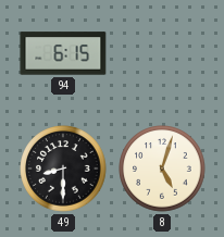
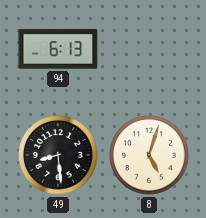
94: 6:15 -> 6:13 (58, 49)
49: 8:30 -> 8:29 (58, 155)
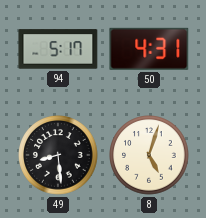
94: 6:13 -> 5:17 (58, 49)
50: none -> 4:31 (149, 49)
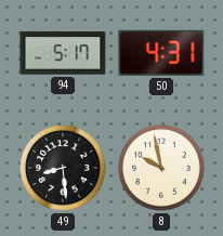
8: 5:03 -> 9:58 (161, 168)
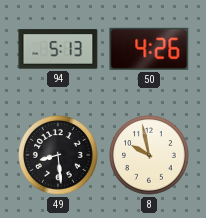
94: 5:17 -> 5:13 (58, 49)
50: 4:31 -> 4:26 (149, 49)
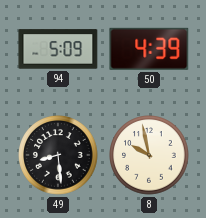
94: 5:13 -> 5:09 (58, 49)
50: 4:26 -> 4:39 (149, 49)
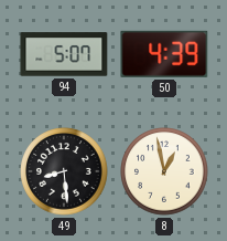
94: 5:09 -> 5:07 (64, 54)
8: 9:58 -> 12:58 (164, 171)
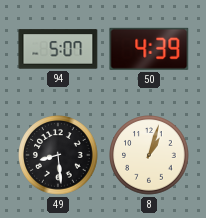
8: 12:58 -> 1:03 (149, 155)
